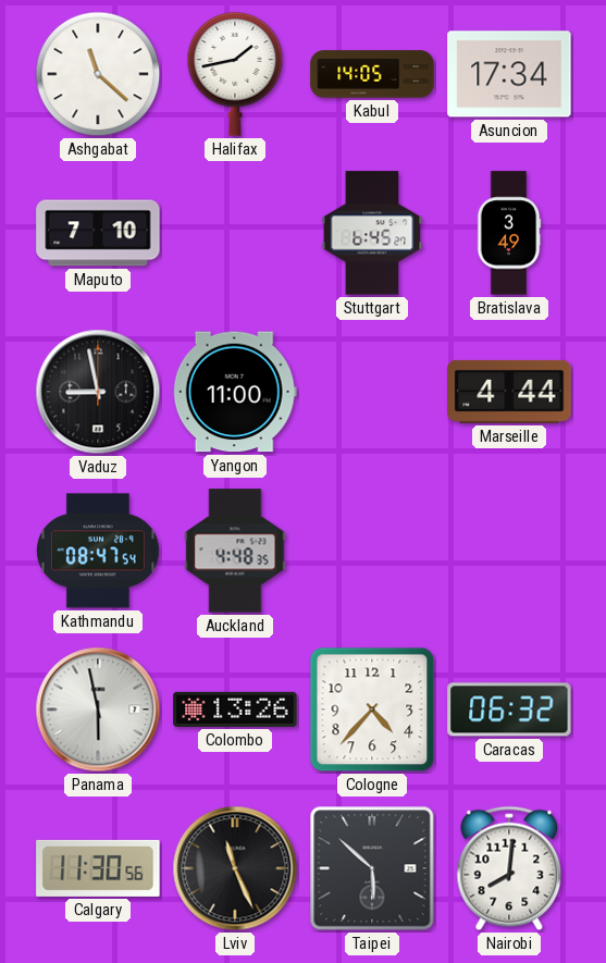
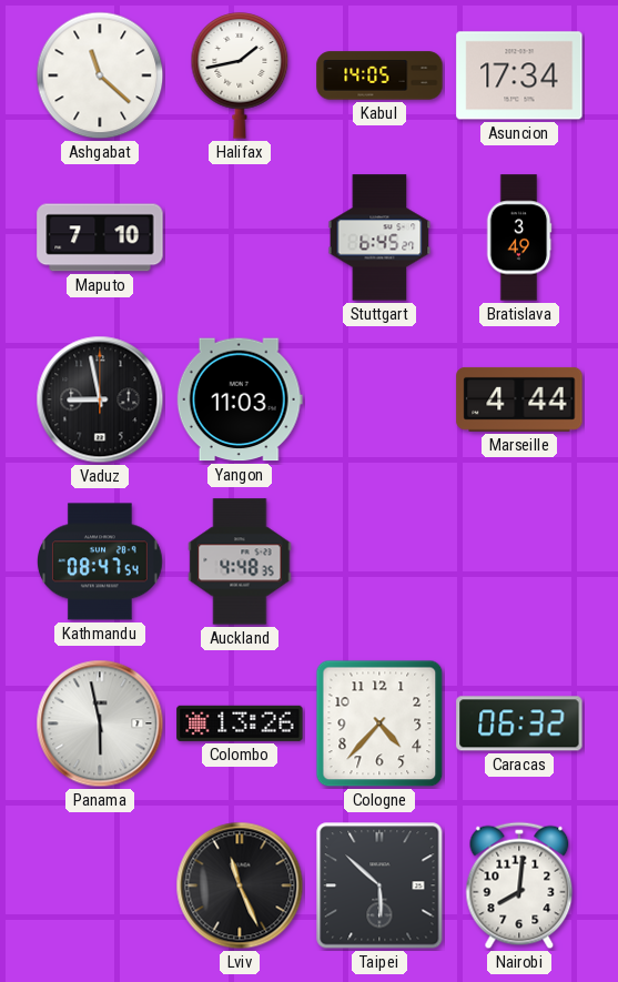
Yangon: 11:00 -> 11:03 (240, 399)
Calgary: 11:30 -> none (98, 868)
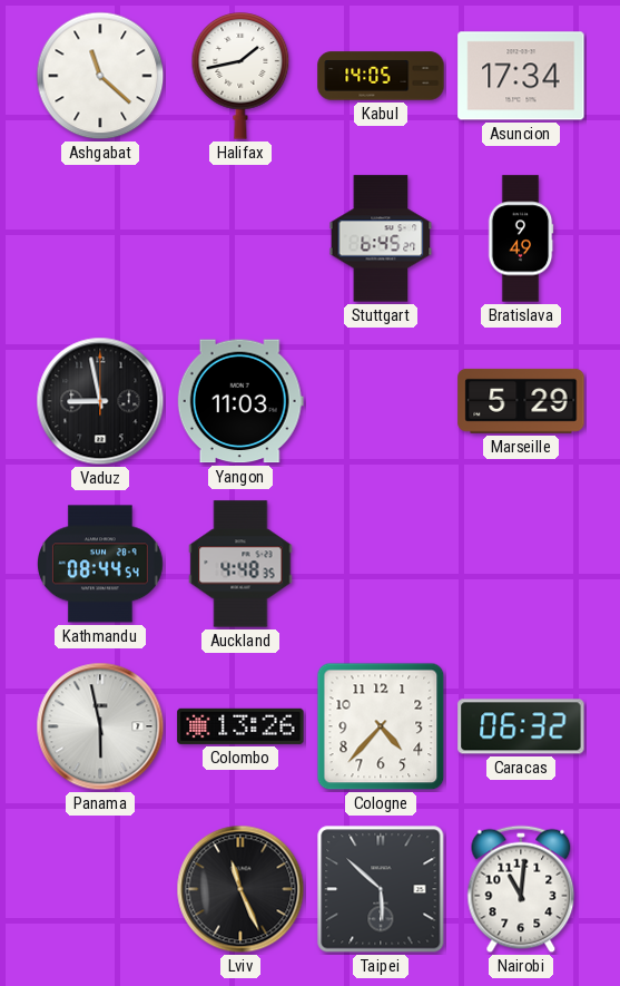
Maputo: 7:10 -> none (100, 237)
Bratislava: 3:49 -> 9:49 (521, 238)
Marseille: 4:44 -> 5:29 (521, 401)
Kathmandu: 08:47 -> 08:44 (101, 564)
Nairobi: 8:01 -> 11:01 (521, 889)
